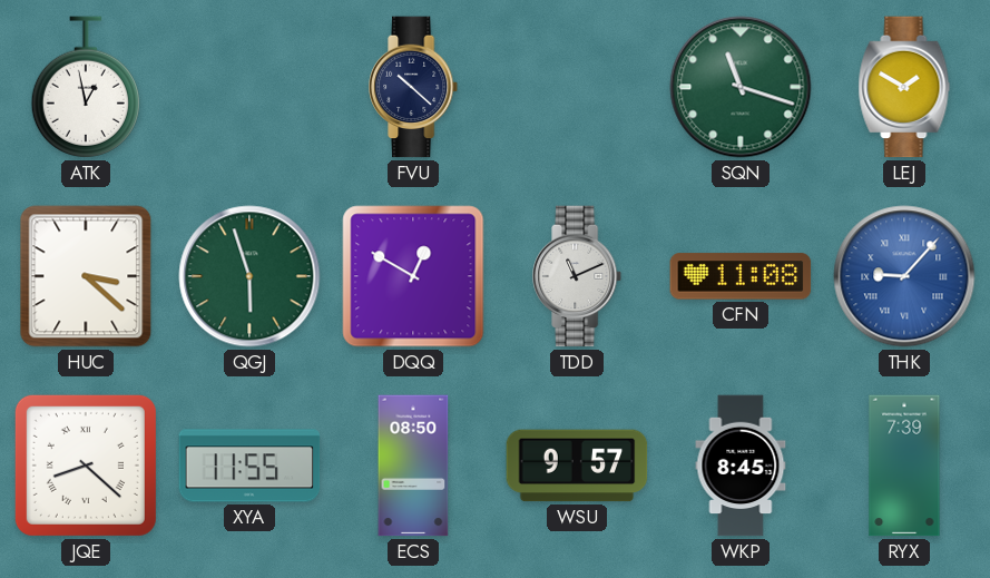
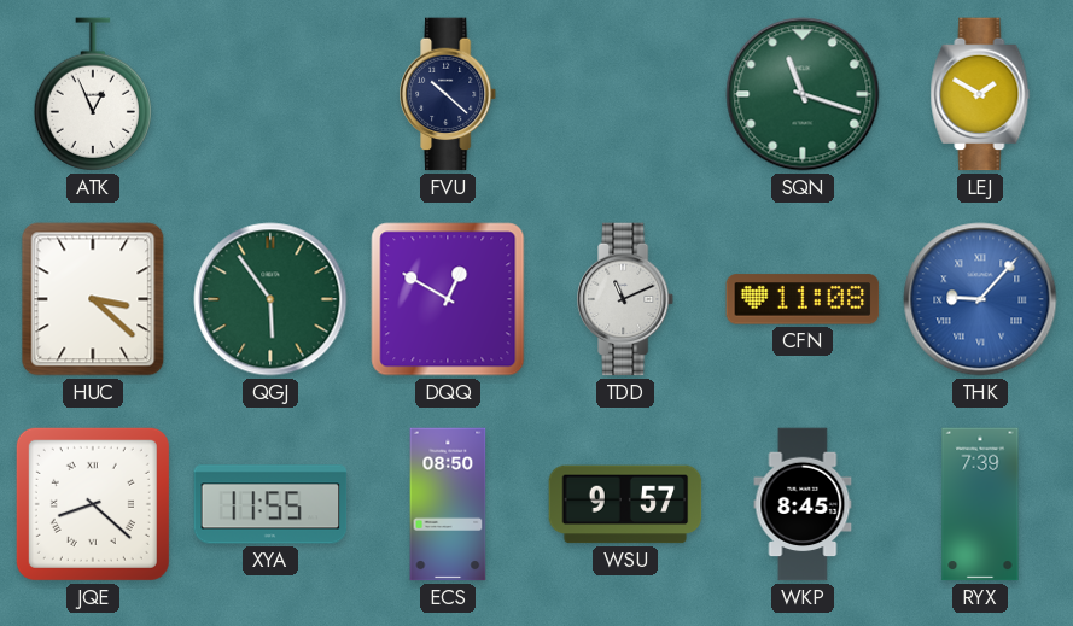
ATK: 12:58 -> 12:56 (93, 94)
QGJ: 5:57 -> 5:54 (270, 299)
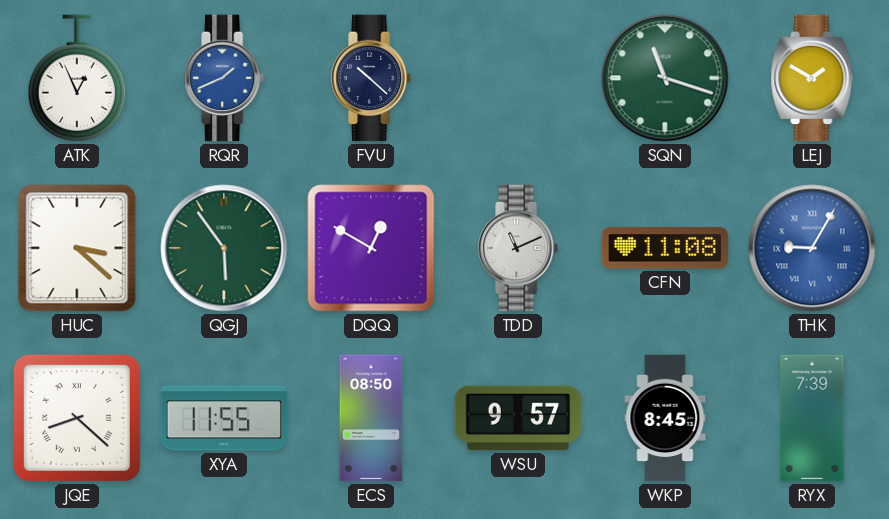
RQR: none -> 1:41 (225, 78)
THK: 9:07 -> 9:05 (812, 248)
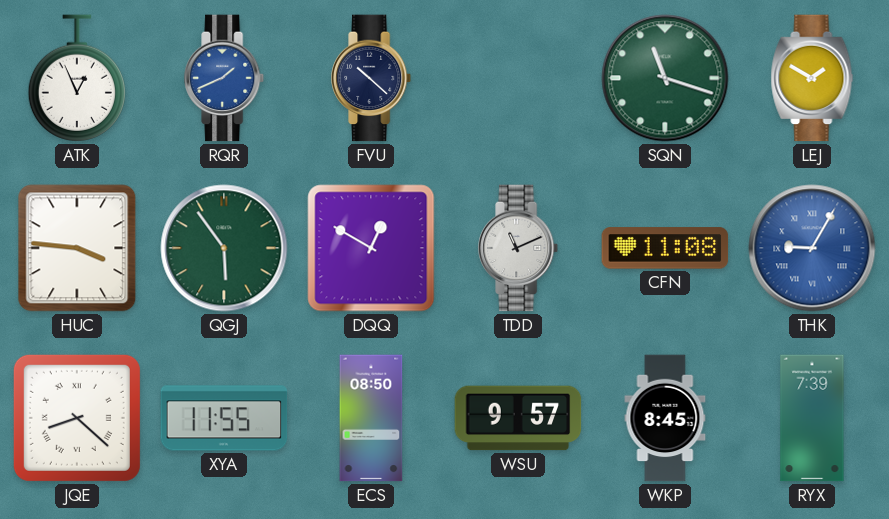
HUC: 3:22 -> 3:46 (77, 248)
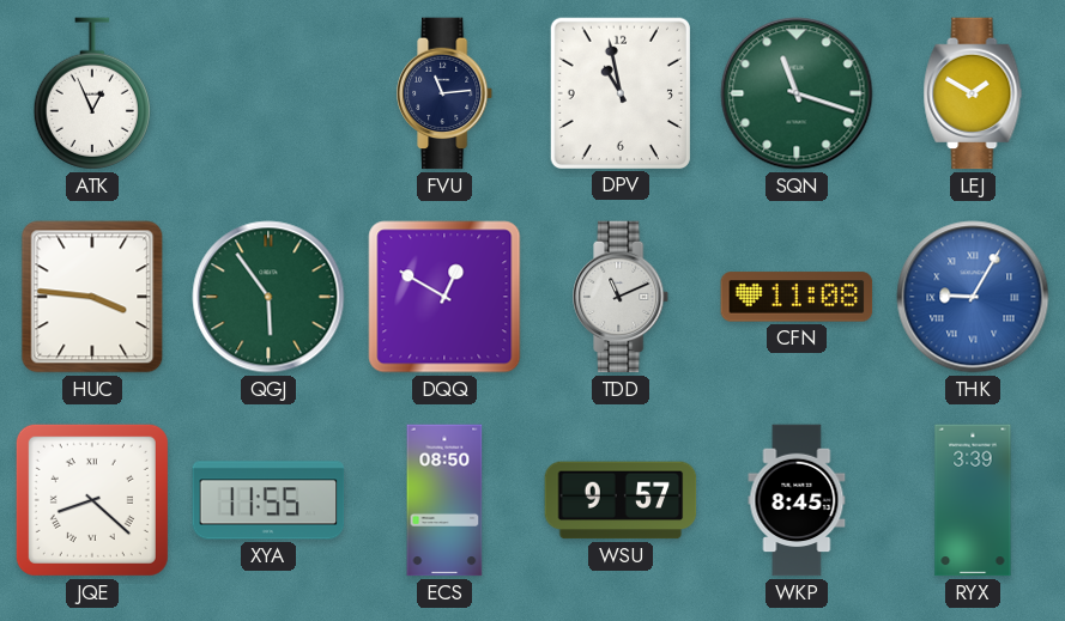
RQR: 1:41 -> none (225, 78)
FVU: 10:22 -> 11:14 (446, 93)
DPV: none -> 10:58 (621, 92)
RYX: 7:39 -> 3:39 (973, 500)
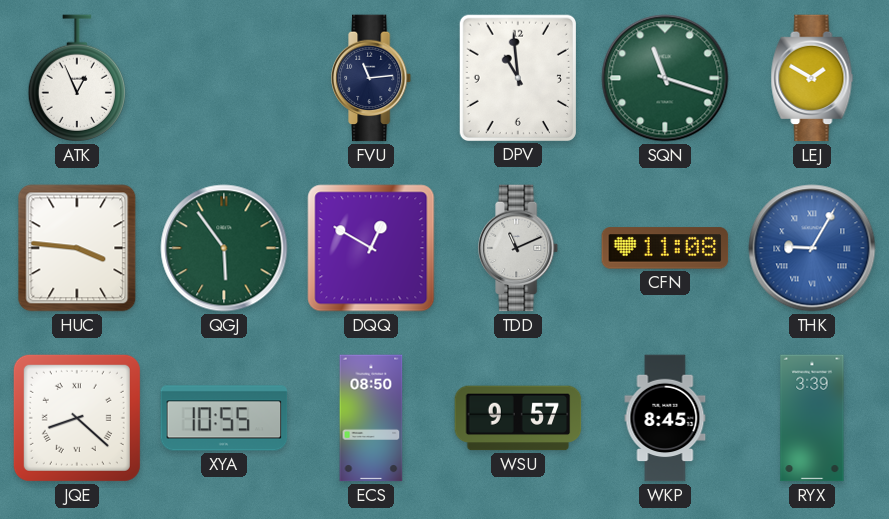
DPV: 10:58 -> 10:59 (518, 77)
XYA: 11:55 -> 10:55 (224, 418)
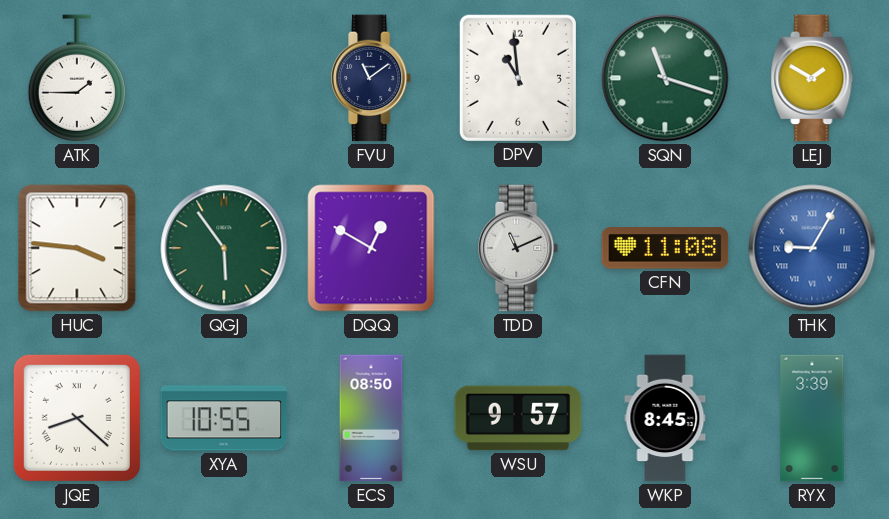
ATK: 12:56 -> 1:45 (77, 78)
FVU: 11:14 -> 11:09 (372, 78)
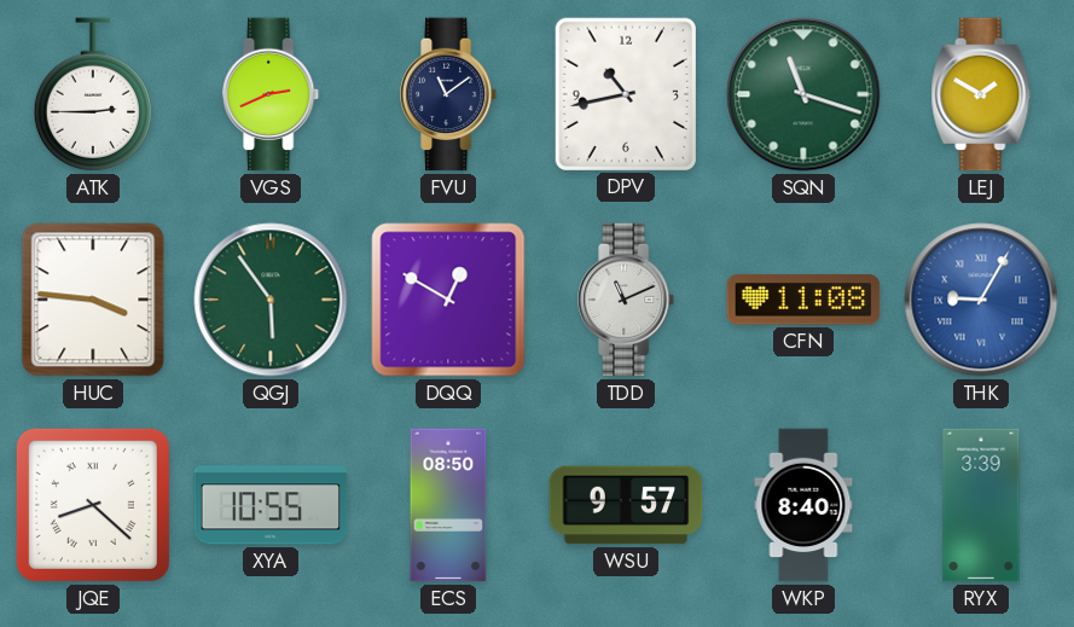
ATK: 1:45 -> 2:45 (93, 94)
VGS: none -> 2:41 (272, 94)
DPV: 10:59 -> 10:43 (626, 93)
WKP: 8:45 -> 8:40 (803, 505)
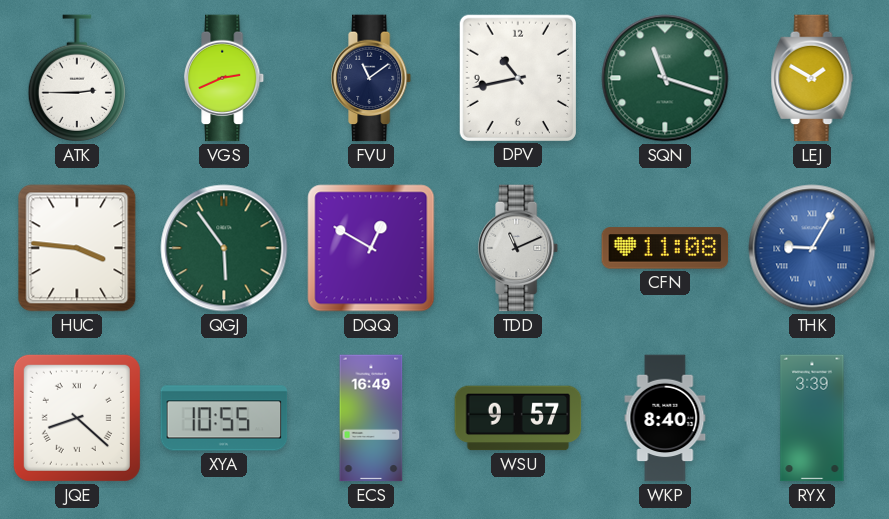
ECS: 08:50 -> 16:49 (371, 418)
